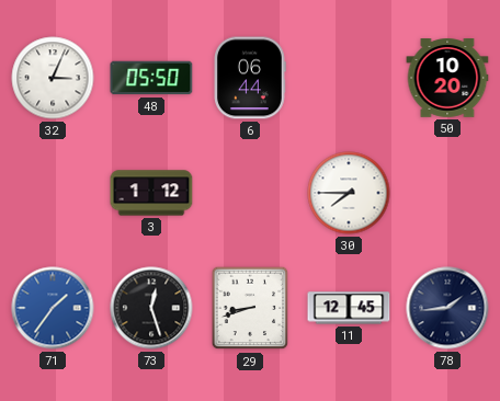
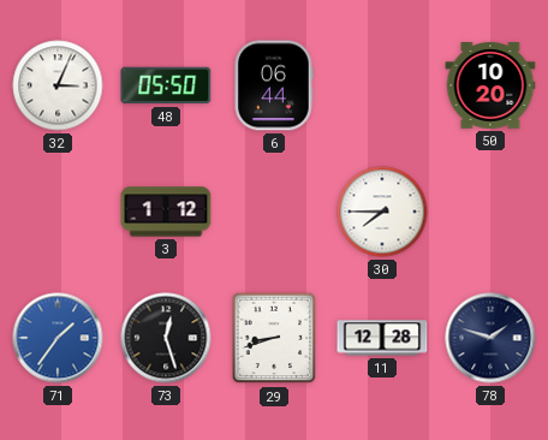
11: 12:45 -> 12:28 (382, 338)
78: 1:44 -> 1:48 (490, 338)
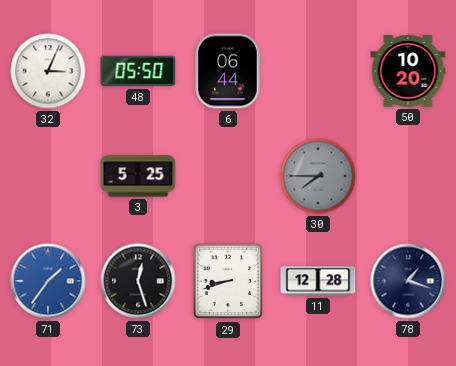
3: 1:12 -> 5:25 (138, 176)
30 dial: white -> grey (318, 176)
78: 1:48 -> 1:18 (408, 281)
